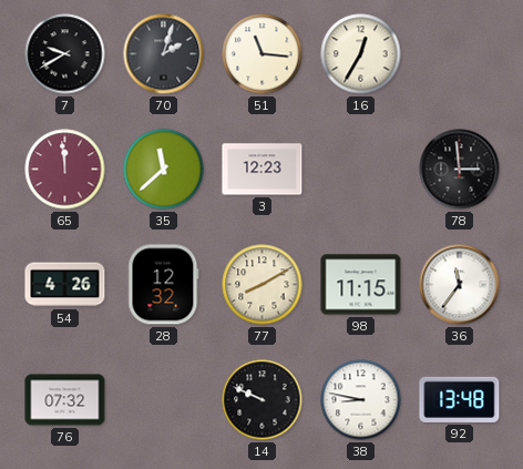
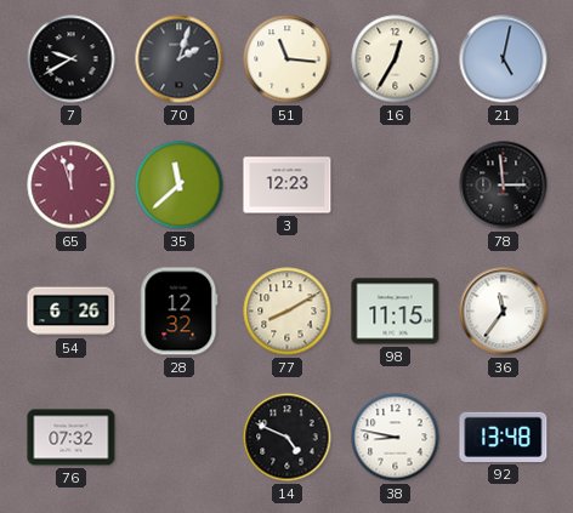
21: none -> 5:02 (504, 59)
65: 11:59 -> 11:57 (72, 186)
54: 4:26 -> 6:26 (72, 312)
14: 9:49 -> 4:49 (288, 438)
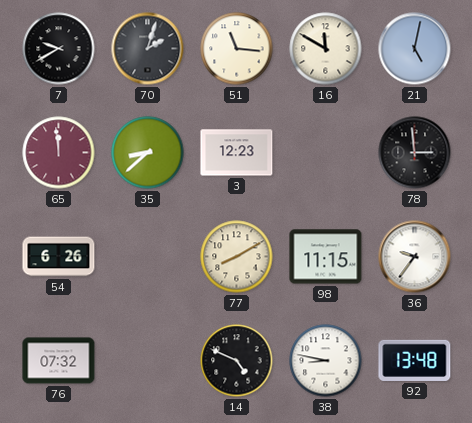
16: 12:35 -> 11:50 (326, 49)
65: 11:57 -> 11:59 (59, 153)
35: 11:38 -> 8:38 (148, 153)
28: 12:32 -> none (180, 312)
36: 11:36 -> 9:36 (415, 257)
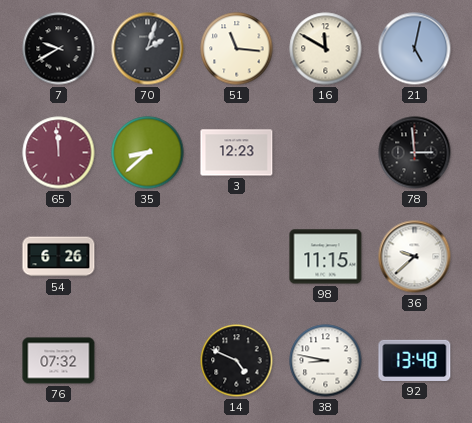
77: 8:10 -> none (237, 257)
36: 9:36 -> 9:38 (415, 257)
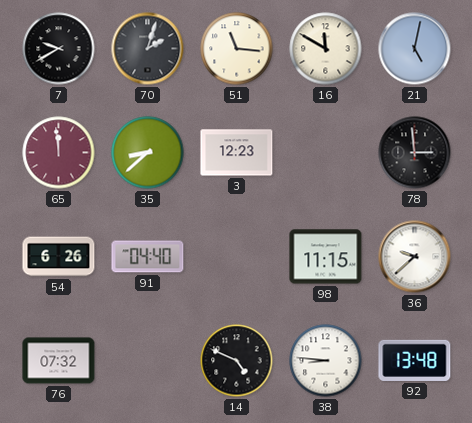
91: none -> 04:40 (148, 257)
38: 8:47 -> 8:46 (326, 361)
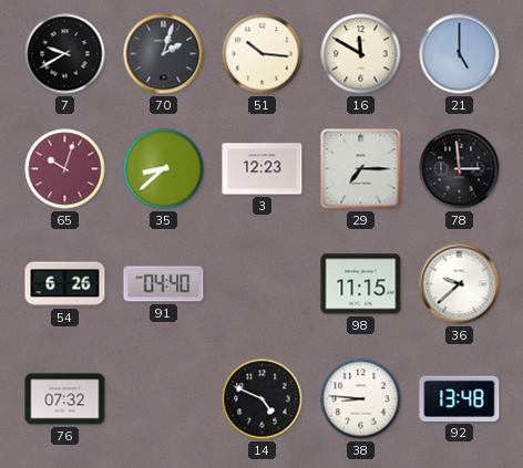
51: 11:16 -> 10:16 (263, 54)
21: 5:02 -> 5:00 (460, 54)
65: 11:59 -> 10:03 (65, 169)
29: none -> 7:15 (361, 169)
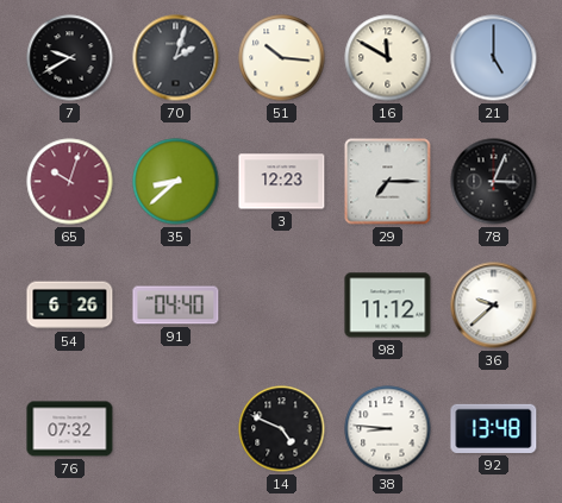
78: 2:59 -> 3:04 (494, 182)
98: 11:15 -> 11:12 (388, 306)
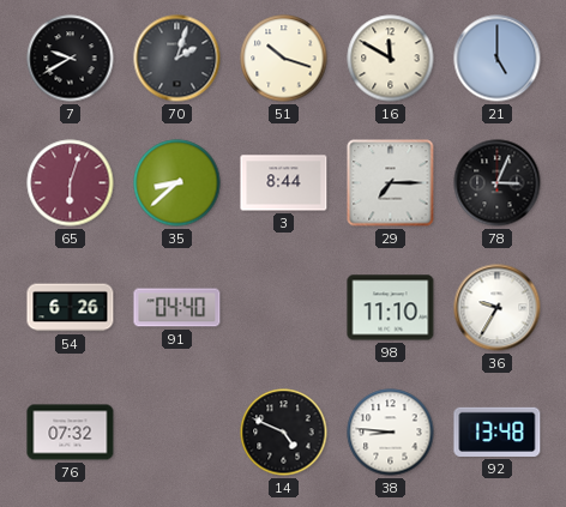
51: 10:16 -> 10:18 (284, 59)
65: 10:03 -> 6:03 (71, 183)
3: 12:23 -> 8:44 (284, 183)
98: 11:12 -> 11:10 (391, 308)
36: 9:38 -> 9:35 (498, 308)
